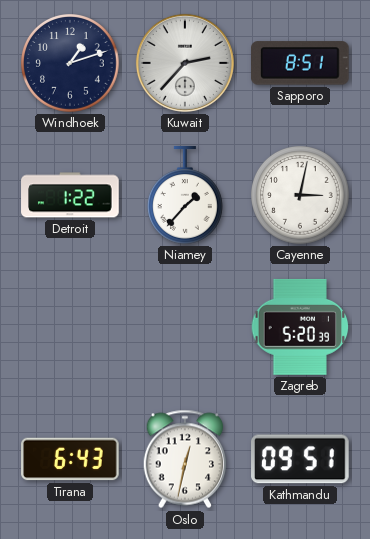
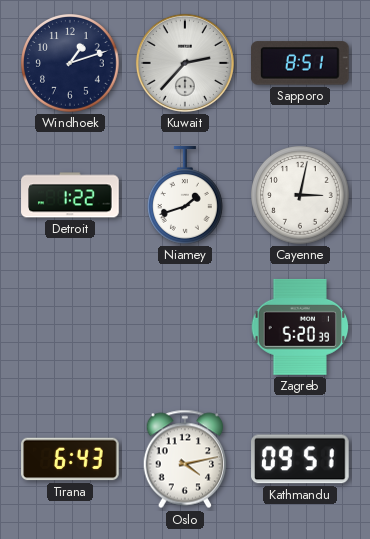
Niamey: 1:37 -> 1:42 (185, 195)
Oslo: 12:32 -> 4:13 (185, 459)
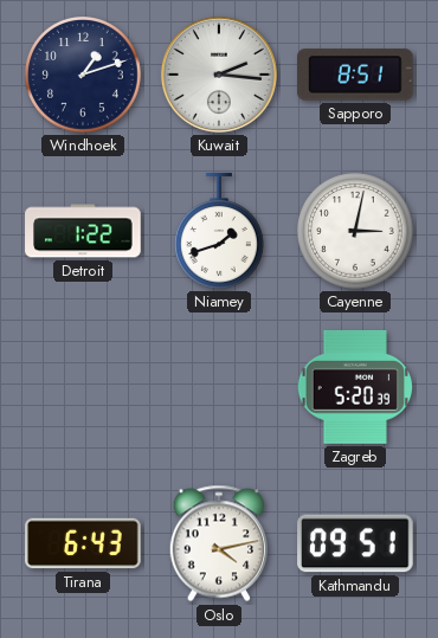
Kuwait: 2:37 -> 2:16 (219, 75)
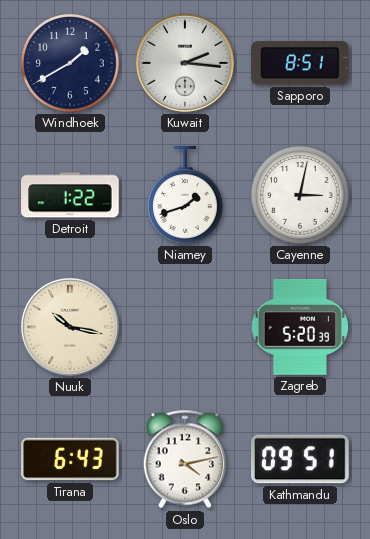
Windhoek: 1:12 -> 1:40 (71, 64)
Nuuk: none -> 10:17 (70, 327)
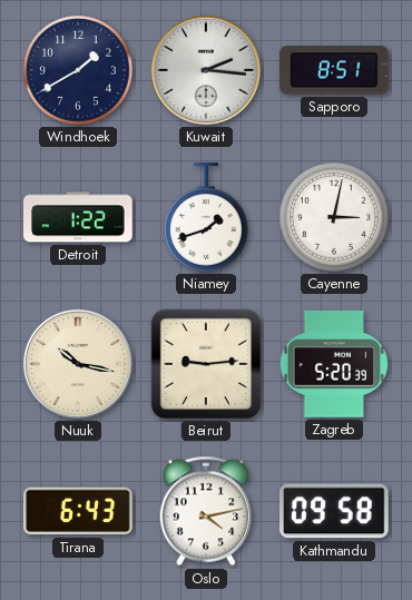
Beirut: none -> 9:14 (206, 364)
Kathmandu: 09:51 -> 09:58 (335, 511)
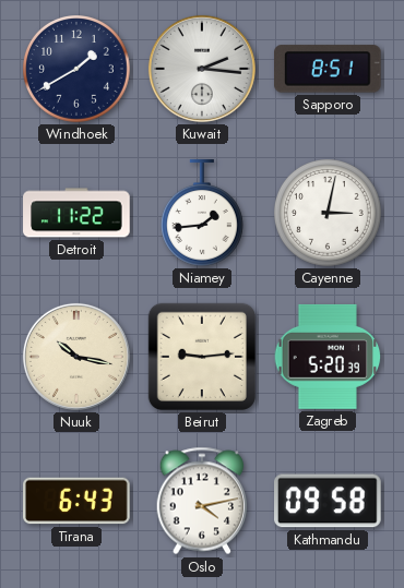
Detroit: 1:22 -> 11:22 (76, 213)
Niamey: 1:42 -> 1:44 (202, 213)
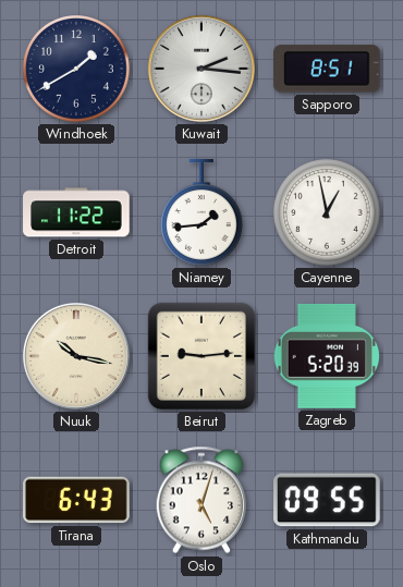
Cayenne: 3:02 -> 12:58 (328, 213)
Oslo: 4:13 -> 5:03 (201, 500)
Kathmandu: 09:58 -> 09:55 (328, 500)
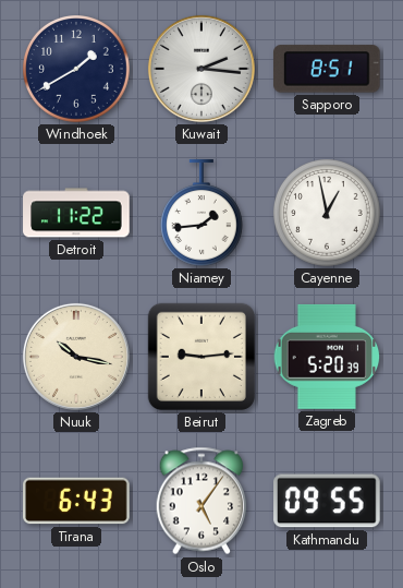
Oslo: 5:03 -> 5:06 (201, 501)
